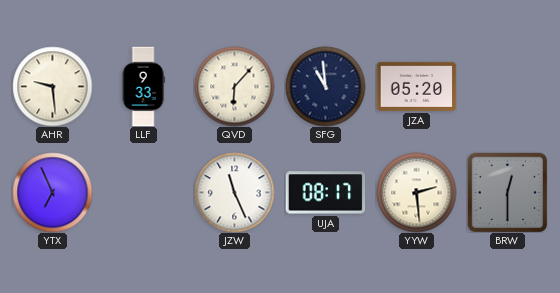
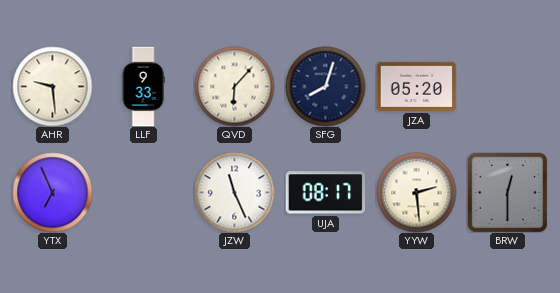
SFG: 10:59 -> 8:03 (325, 86)
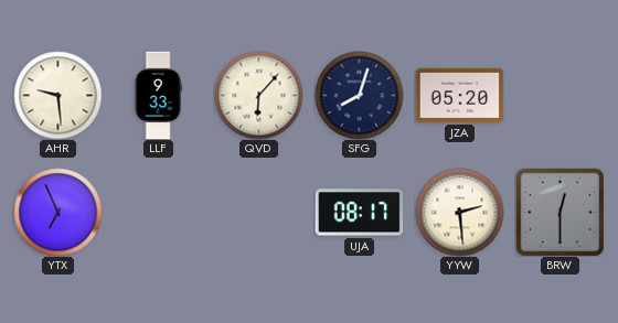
JZW: 11:26 -> none (234, 192)
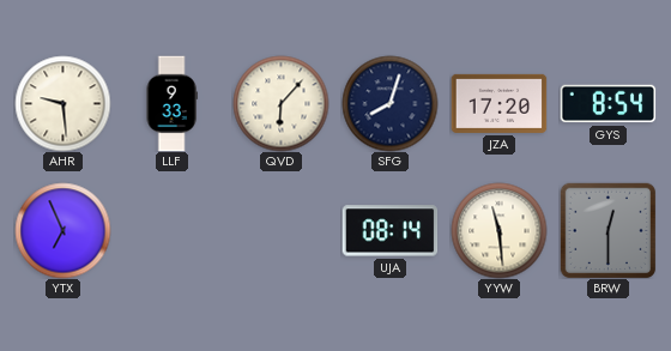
JZA: 05:20 -> 17:20 (498, 103)
GYS: none -> 8:54 (607, 104)
UJA: 08:17 -> 08:14 (389, 231)
YYW: 2:29 -> 11:29 (498, 230)
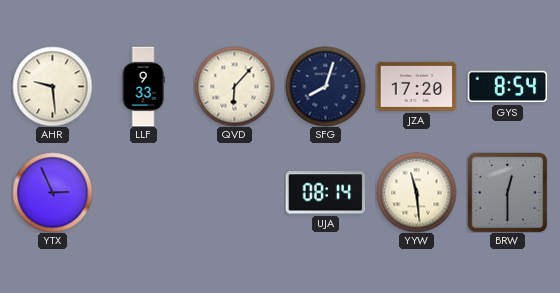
YTX: 6:56 -> 2:56 (52, 192)
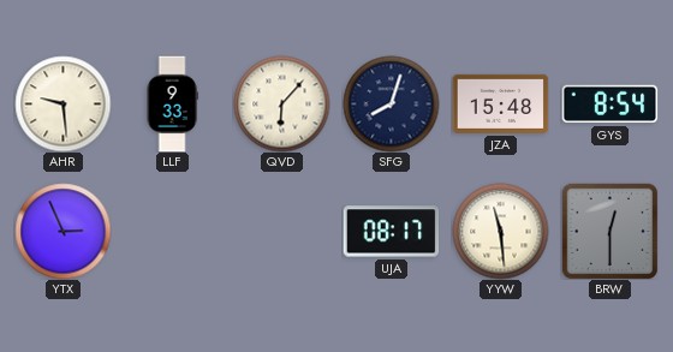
JZA: 17:20 -> 15:48 (500, 103)
UJA: 08:14 -> 08:17 (391, 232)
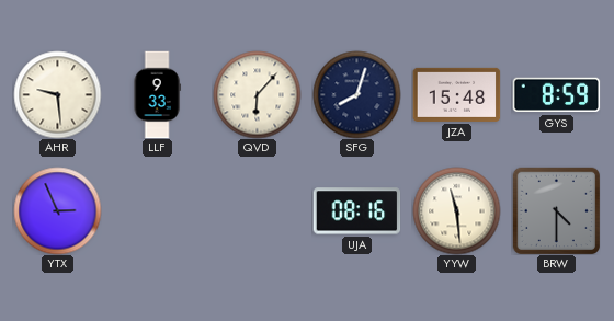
GYS: 8:54 -> 8:59 (556, 95)
UJA: 08:17 -> 08:16 (356, 211)
BRW: 12:30 -> 4:30 (556, 210)
